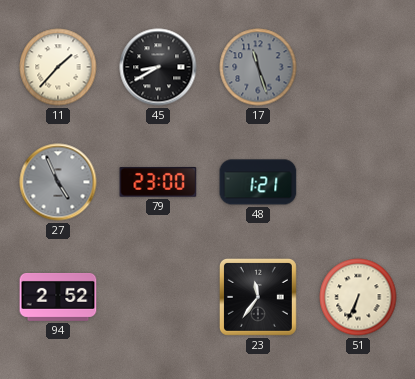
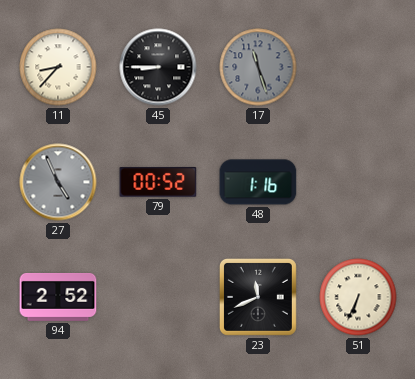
11: 1:37 -> 8:37 (58, 67)
45: 8:40 -> 8:45 (158, 67)
79: 23:00 -> 00:52 (158, 182)
48: 1:21 -> 1:16 (258, 182)
23: 11:36 -> 11:41 (258, 297)
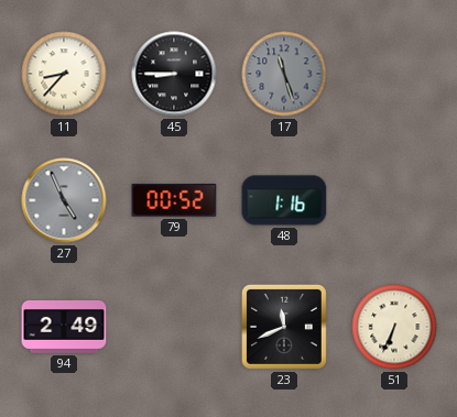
94: 2:52 -> 2:49 (64, 327)
